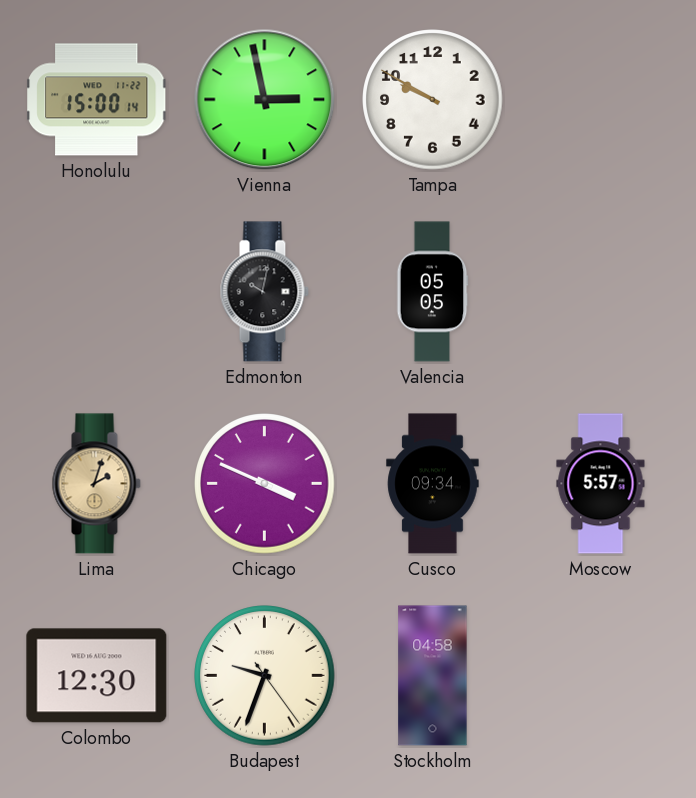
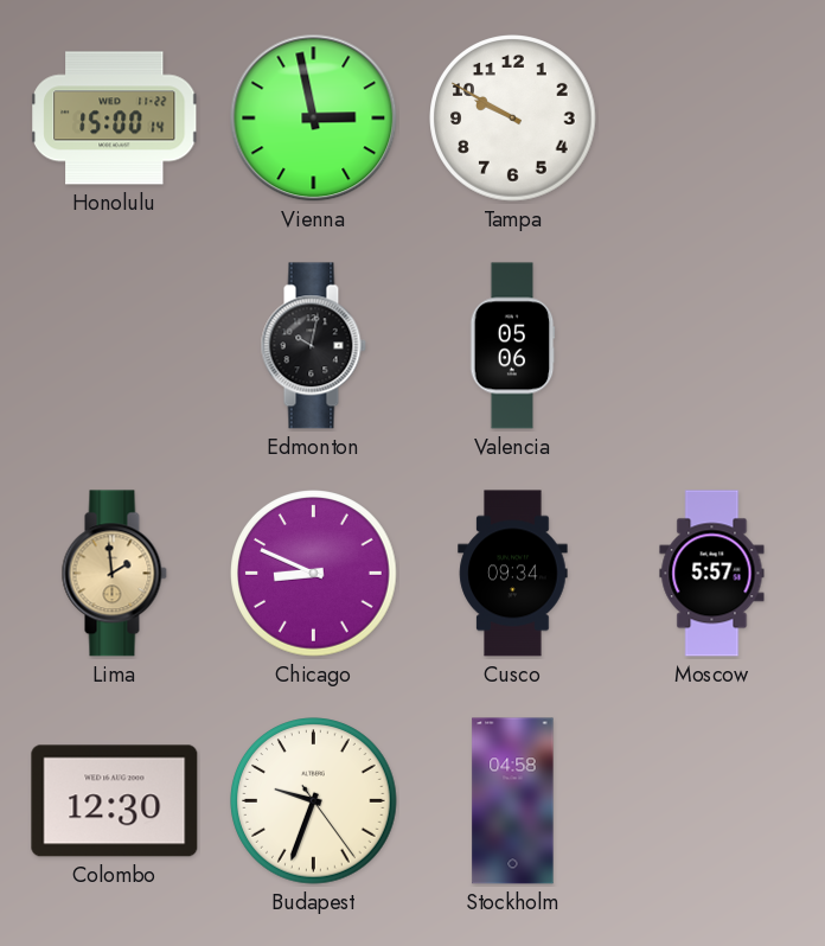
Valencia: 05:05 -> 05:06 (512, 346)
Lima: 2:03 -> 1:59 (114, 574)
Chicago: 3:49 -> 8:49 (314, 574)
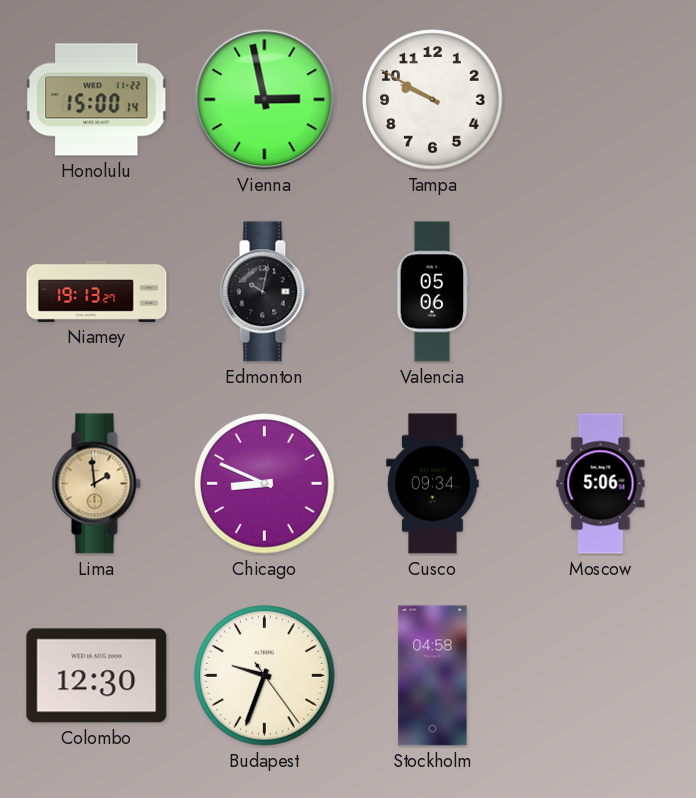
Niamey: none -> 19:13 (97, 291)
Moscow: 5:57 -> 5:06 (601, 484)
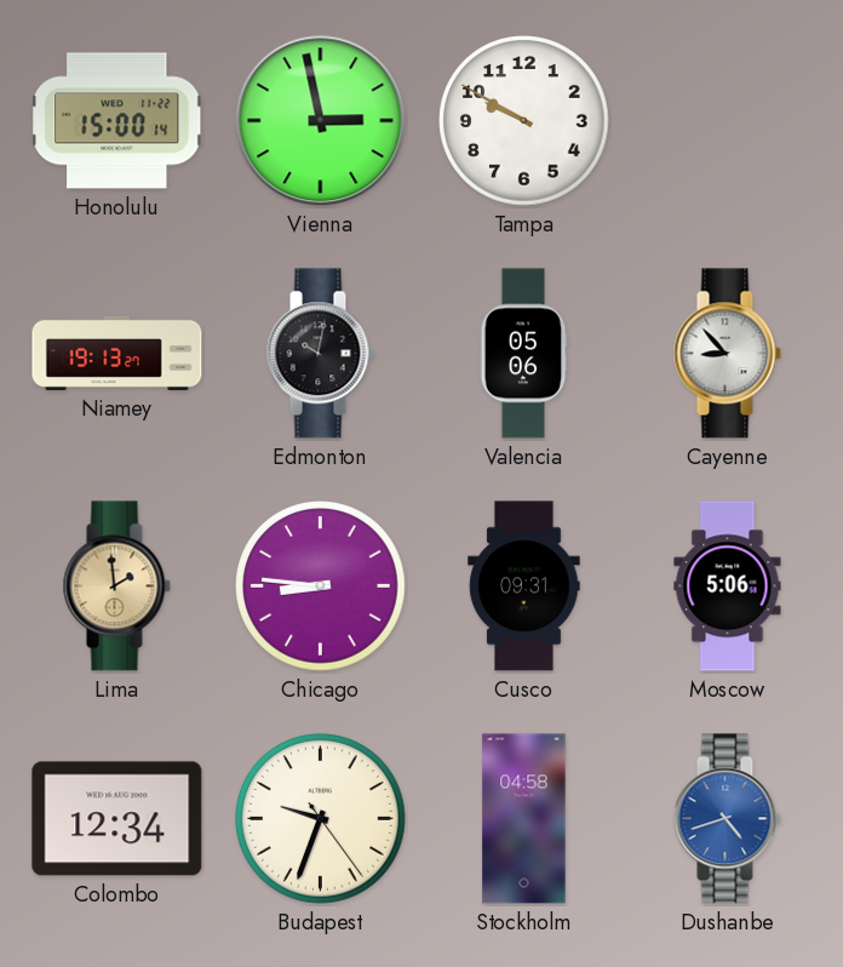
Cayenne: none -> 8:53 (727, 354)
Chicago: 8:49 -> 8:46 (321, 587)
Cusco: 09:34 -> 09:31 (524, 587)
Colombo: 12:30 -> 12:34 (117, 819)
Dushanbe: none -> 4:42 (727, 819)
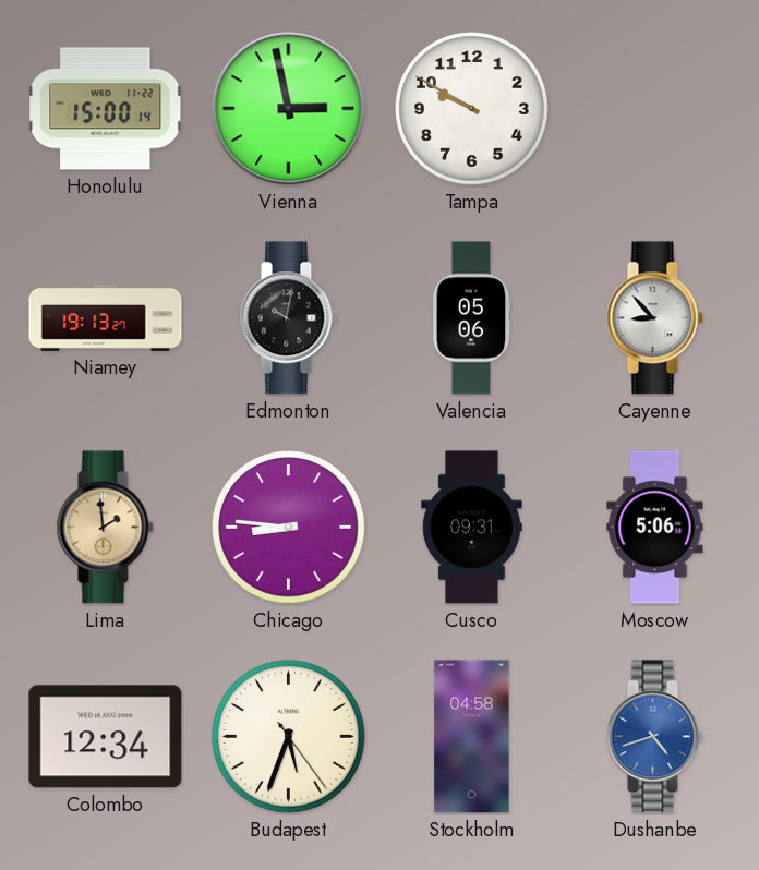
Budapest: 9:33 -> 5:33 (289, 737)
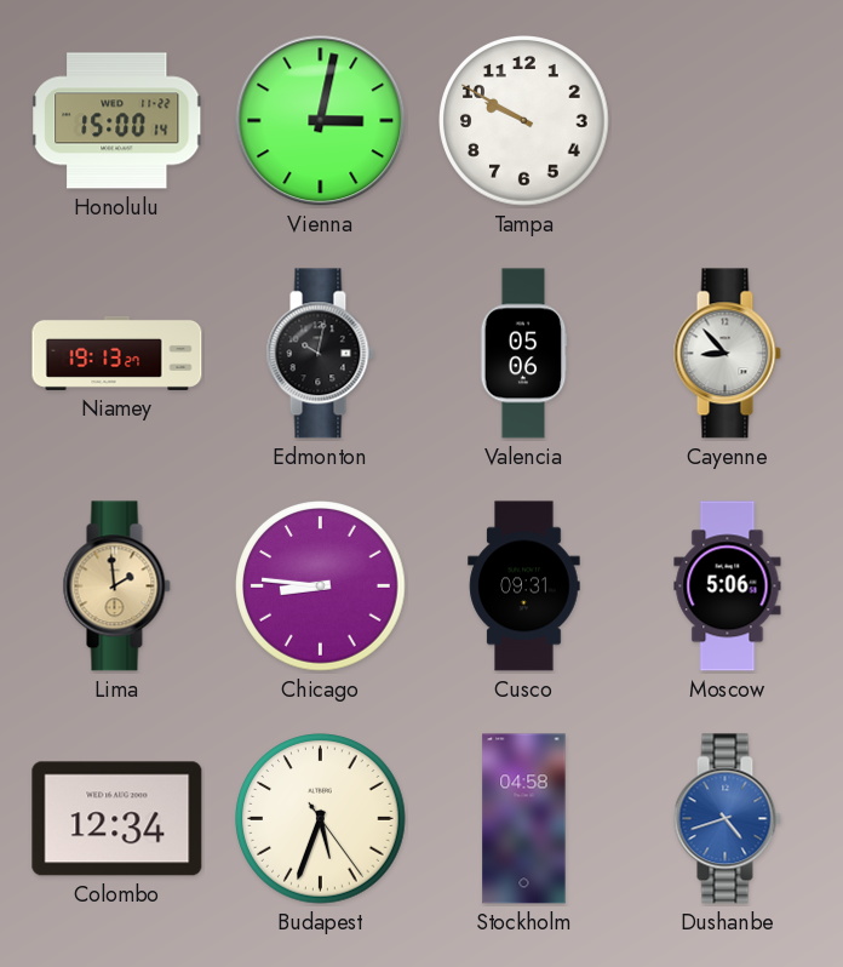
Vienna: 2:58 -> 3:02 (321, 121)
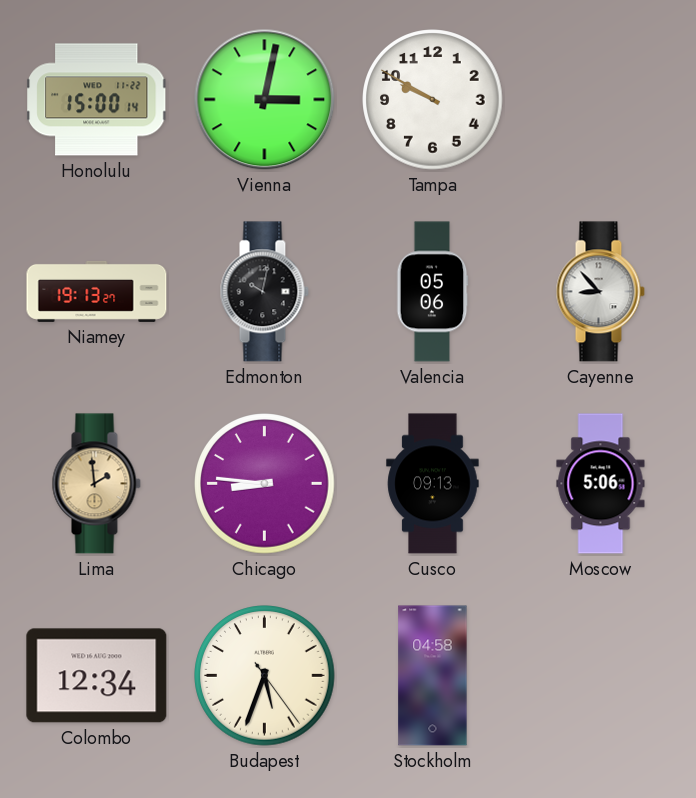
Cusco: 09:31 -> 09:13 (433, 484)
Dushanbe: 4:42 -> none (727, 819)
